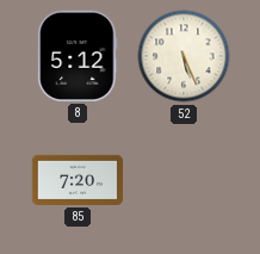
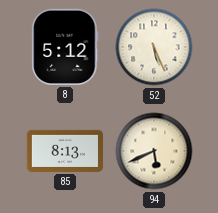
85: 7:20 -> 8:13 (64, 151)
94: none -> 5:41 (154, 151)
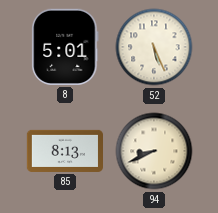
8: 5:12 -> 5:01 (65, 47)
94: 5:41 -> 8:41 (154, 151)
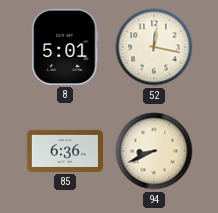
52: 5:26 -> 12:17 (154, 47)
85: 8:13 -> 6:36 (64, 151)
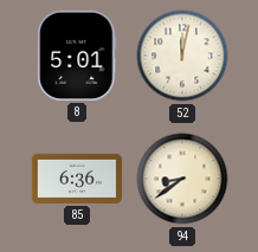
52: 12:17 -> 12:02 (182, 56)
94: 8:41 -> 8:39 (182, 179)
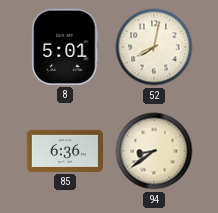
52: 12:02 -> 8:02 (154, 47)
